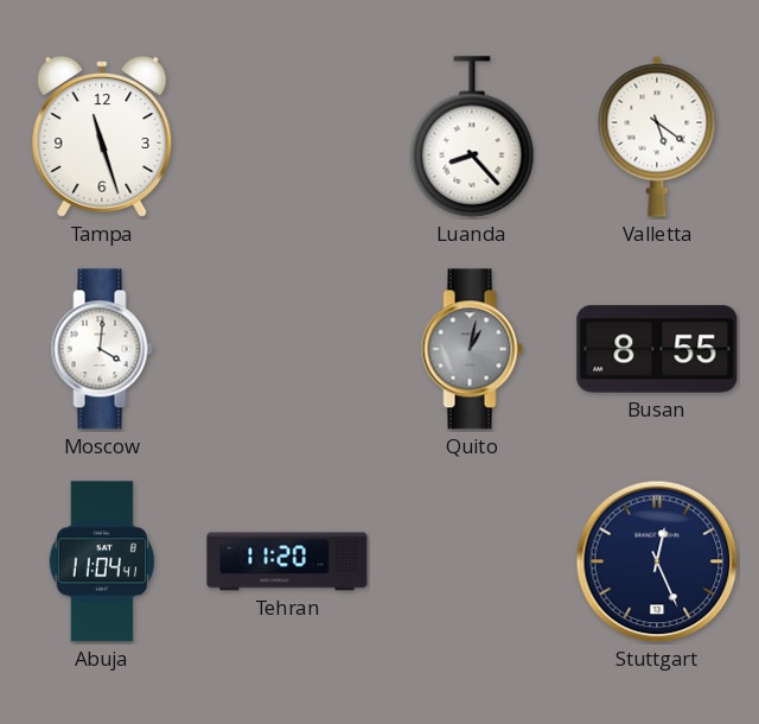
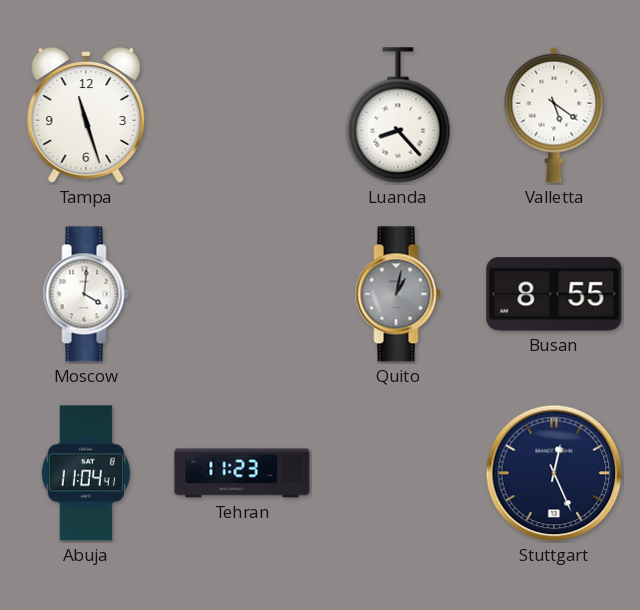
Tehran: 11:20 -> 11:23 (242, 473)
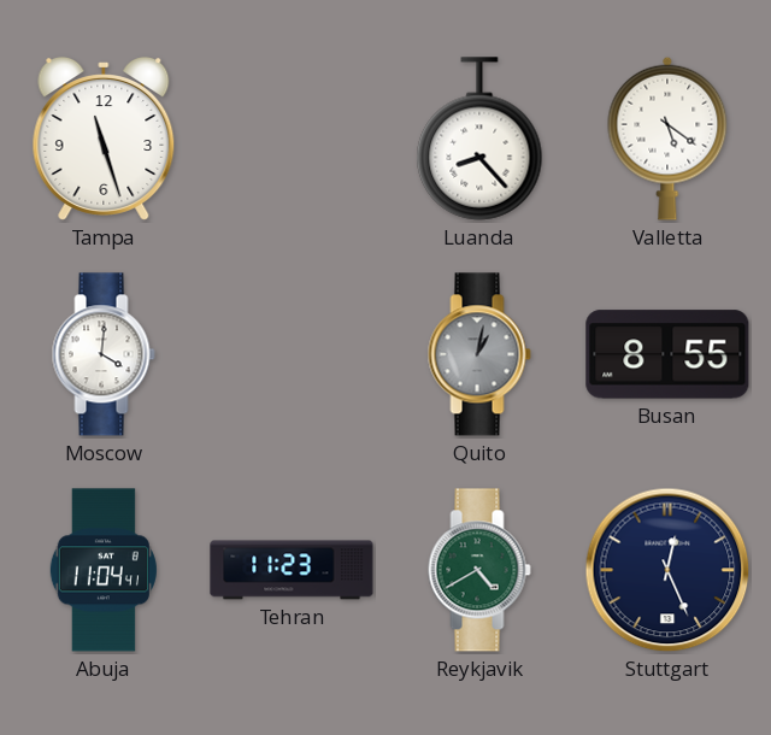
Reykjavik: none -> 4:40 (479, 570)
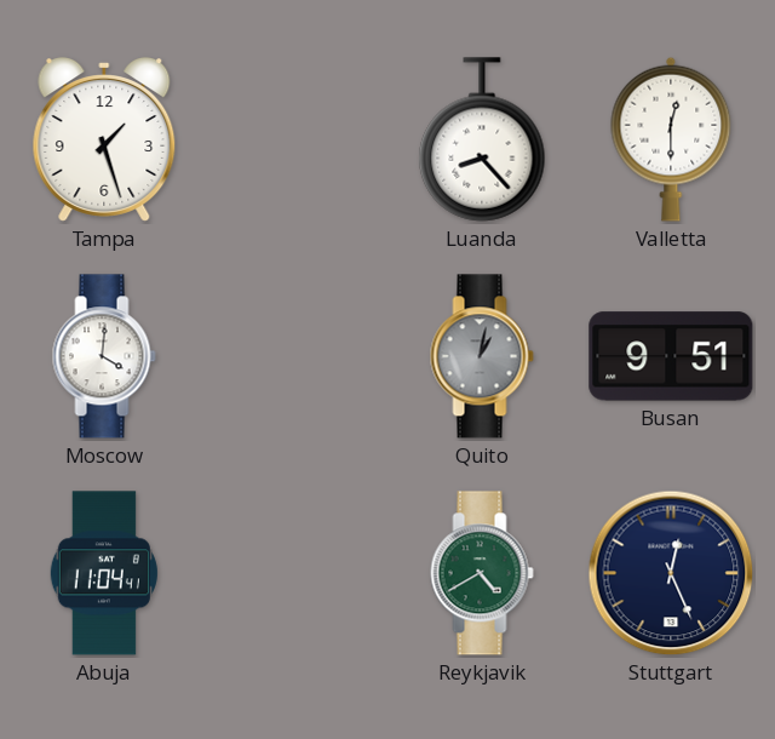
Tampa: 11:27 -> 1:27 (104, 139)
Valletta: 5:21 -> 12:30 (671, 139)
Busan: 8:55 -> 9:51 (671, 356)
Tehran: 11:23 -> none (292, 570)
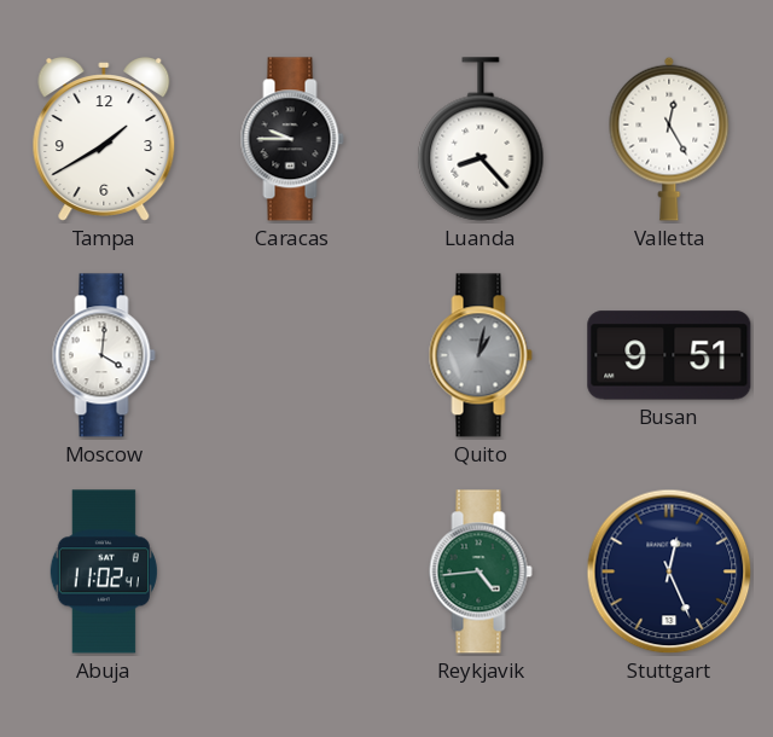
Tampa: 1:27 -> 1:40 (104, 139)
Caracas: none -> 9:45 (292, 139)
Valletta: 12:30 -> 12:25 (669, 139)
Abuja: 11:04 -> 11:02 (104, 571)
Reykjavik: 4:40 -> 4:44 (481, 571)
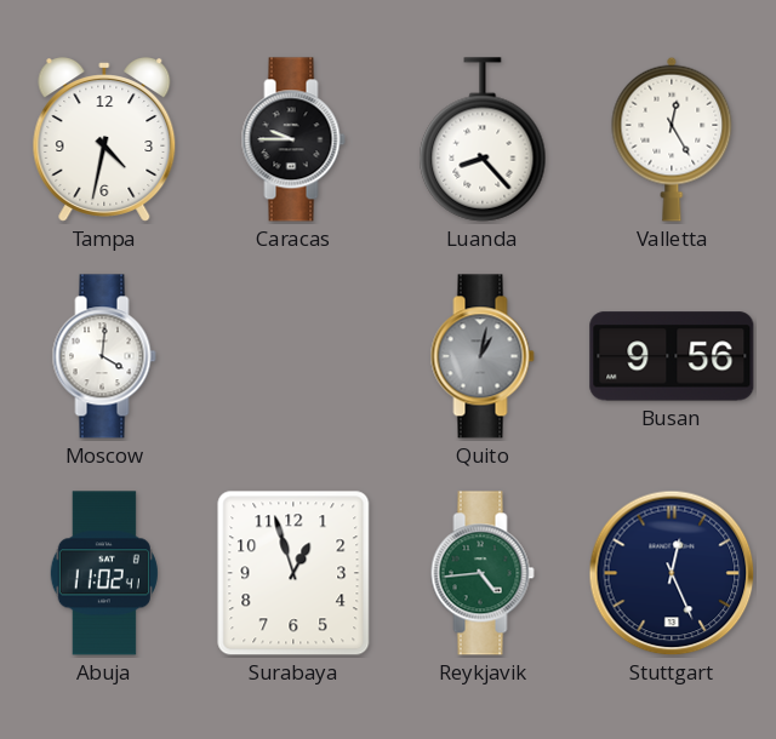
Tampa: 1:40 -> 4:32 (104, 139)
Busan: 9:51 -> 9:56 (672, 356)
Surabaya: none -> 12:57 (293, 573)
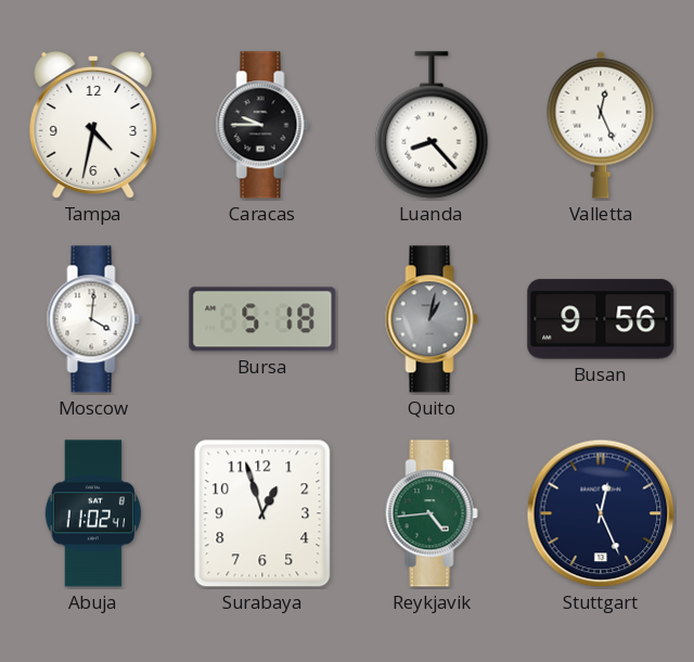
Valletta: 12:25 -> 12:26 (601, 125)
Bursa: none -> 5:18 (262, 319)
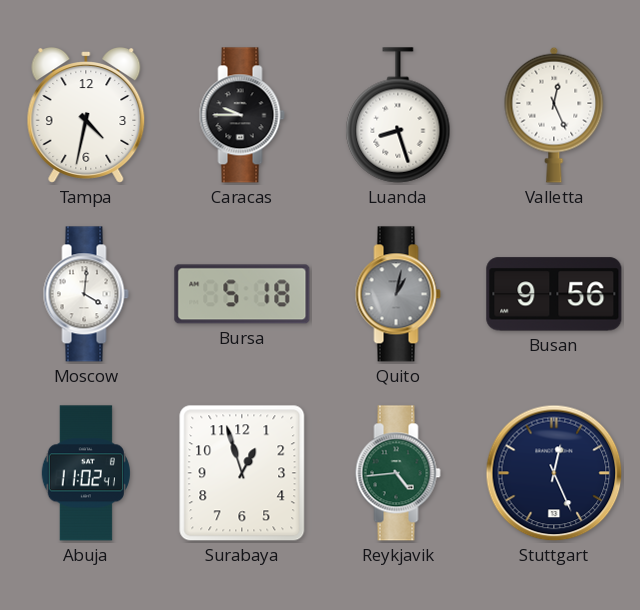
Luanda: 8:23 -> 8:27 (398, 115)
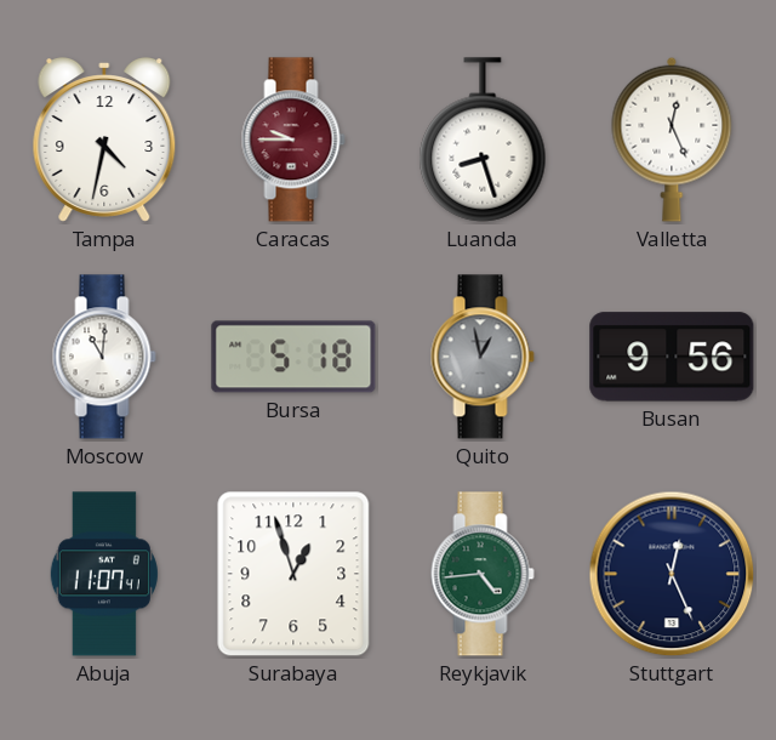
Caracas dial: black -> burgundy (293, 140)
Moscow: 4:01 -> 11:01 (104, 357)
Quito: 1:02 -> 12:58 (483, 357)
Abuja: 11:02 -> 11:07 (104, 574)
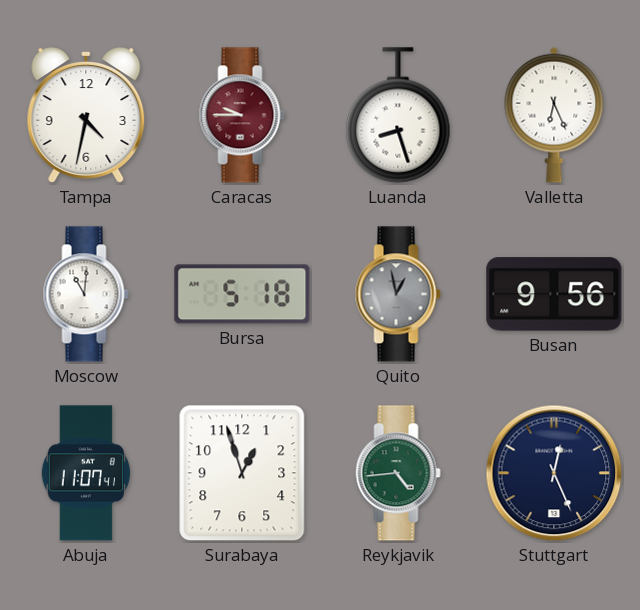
Valletta: 12:26 -> 6:26 (554, 115)
